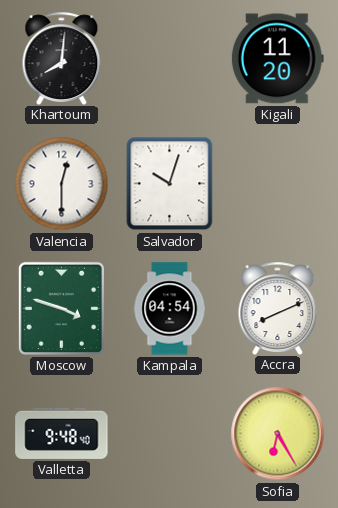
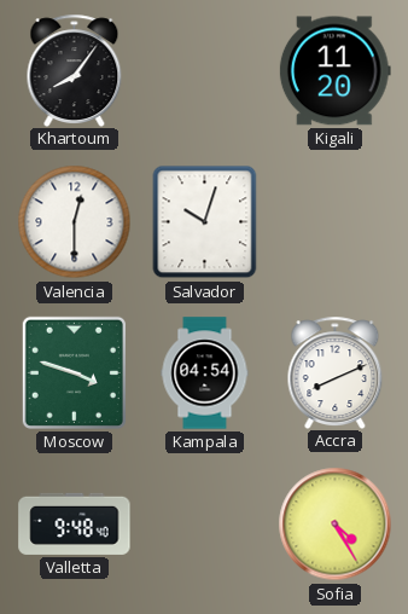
Khartoum: 8:01 -> 8:06 (75, 70)
Sofia: 6:25 -> 4:25 (336, 525)
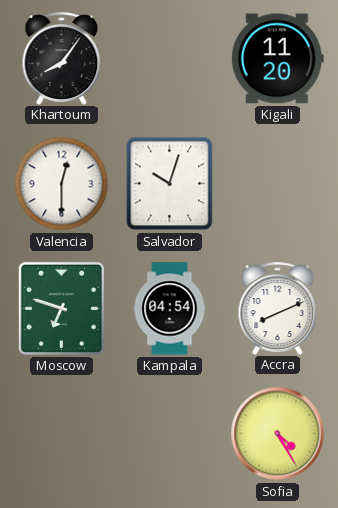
Moscow: 3:48 -> 6:48 (61, 308)
Valletta: 9:48 -> none (75, 523)
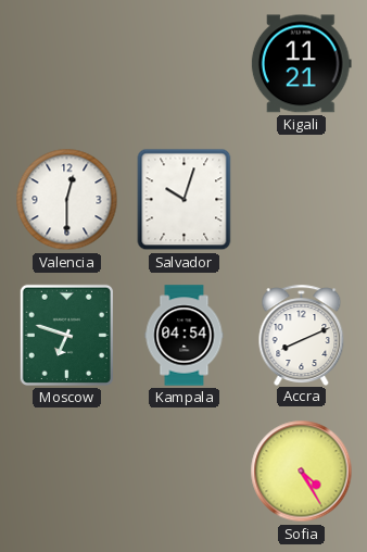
Khartoum: 8:06 -> none (62, 58)
Kigali: 11:20 -> 11:21 (301, 64)
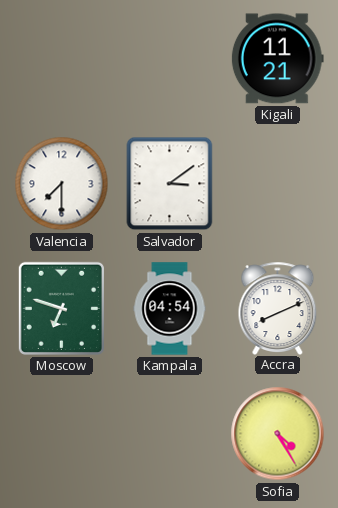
Valencia: 12:30 -> 7:30 (62, 184)
Salvador: 10:03 -> 3:09 (170, 184)
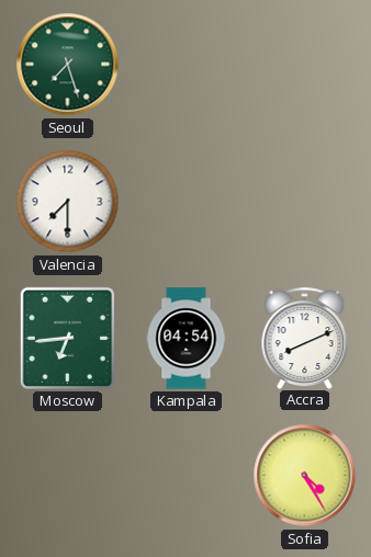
Seoul: none -> 7:27 (68, 65)
Kigali: 11:21 -> none (277, 59)
Salvador: 3:09 -> none (170, 184)
Moscow: 6:48 -> 6:44 (67, 338)
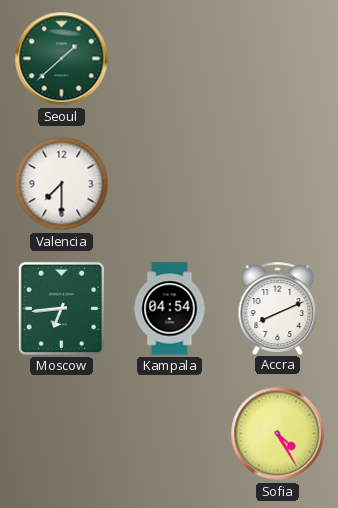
Seoul: 7:27 -> 1:38 (62, 59)
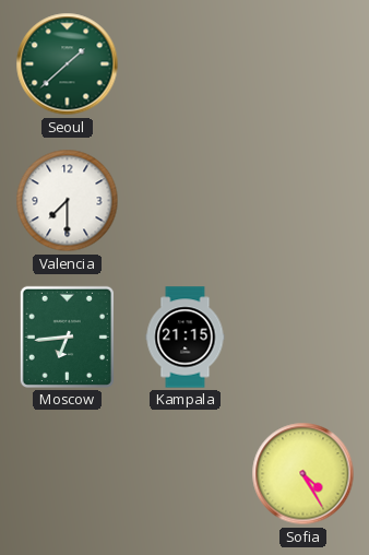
Kampala: 04:54 -> 21:15 (186, 338)
Accra: 8:11 -> none (278, 308)
